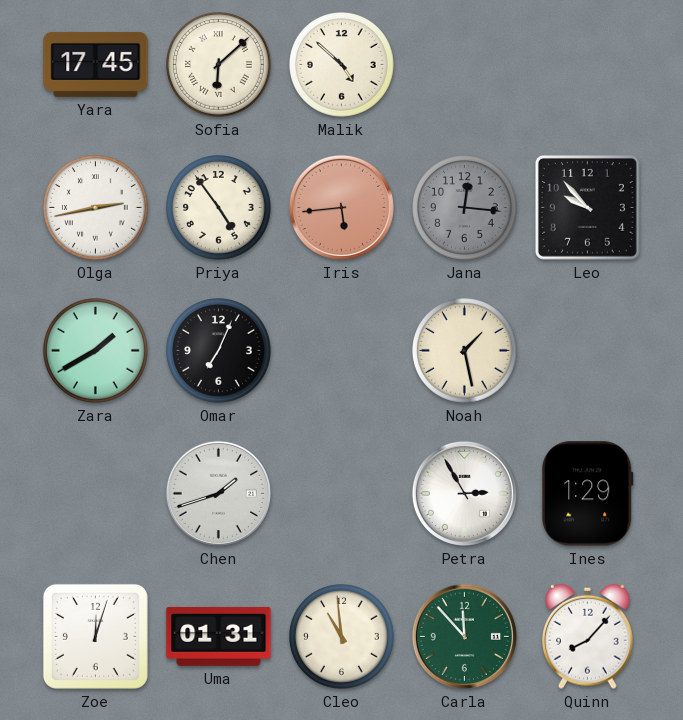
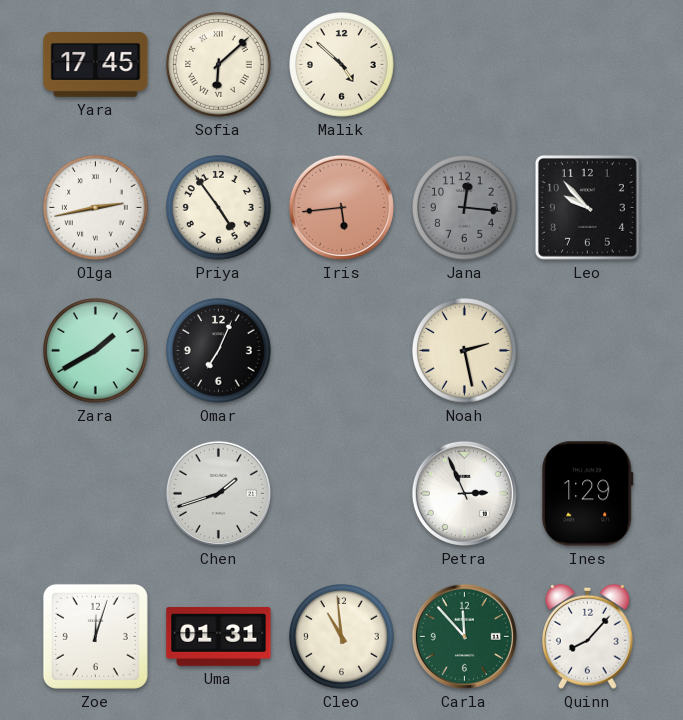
Noah: 1:28 -> 2:28 (465, 351)
Petra: 2:55 -> 2:56 (464, 493)
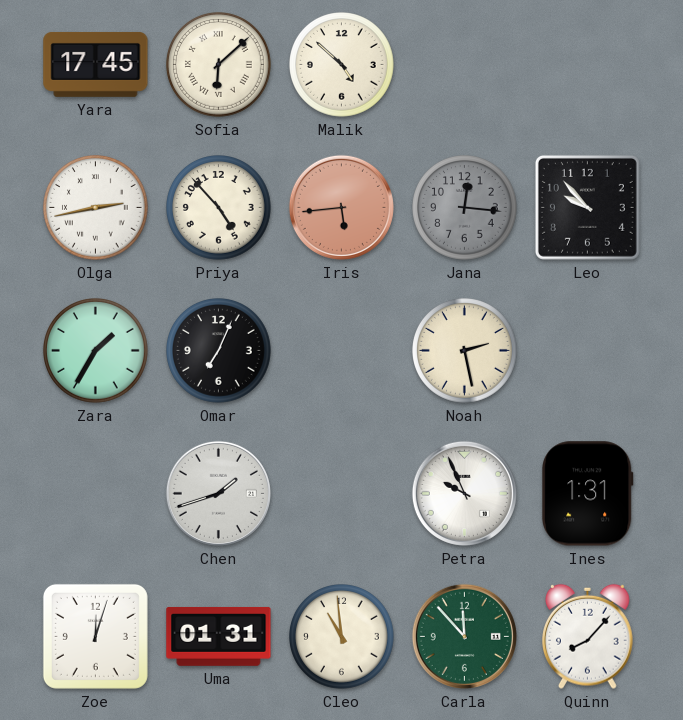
Priya: 4:54 -> 4:53 (219, 208)
Zara: 1:40 -> 1:35 (96, 351)
Petra: 2:56 -> 9:56 (464, 493)
Ines: 1:29 -> 1:31 (588, 494)
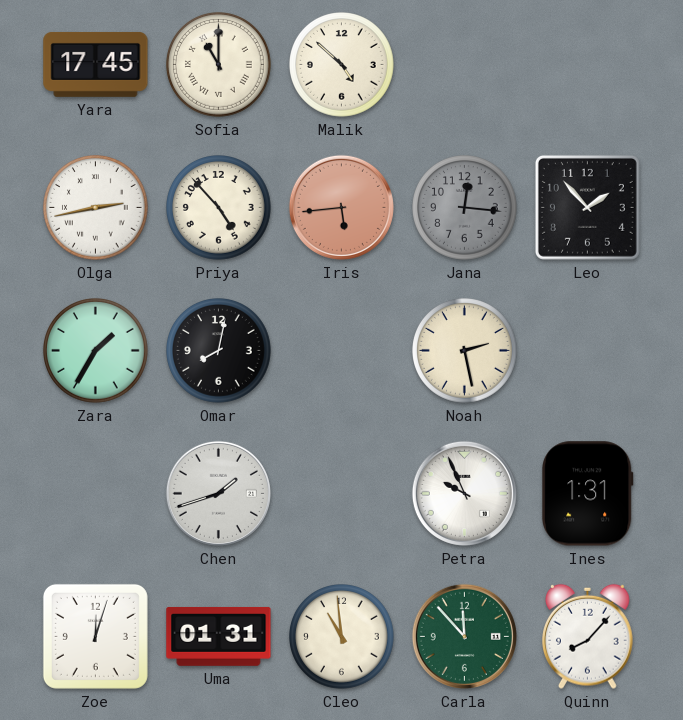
Sofia: 6:08 -> 11:00 (219, 65)
Leo: 9:53 -> 1:53 (587, 207)
Omar: 7:04 -> 8:02 (219, 351)
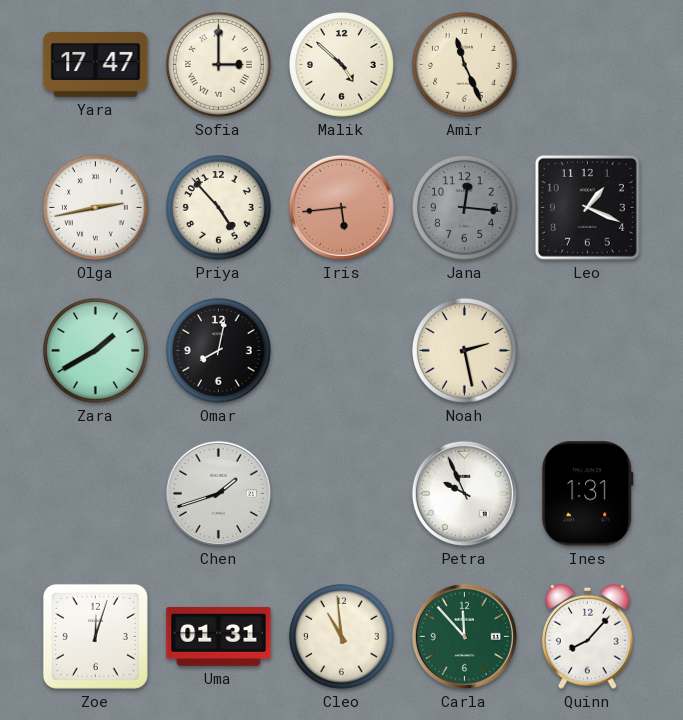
Yara: 17:45 -> 17:47 (96, 64)
Sofia: 11:00 -> 3:00 (219, 65)
Amir: none -> 11:26 (465, 65)
Leo: 1:53 -> 1:19 (587, 207)
Zara: 1:35 -> 1:40 (96, 351)
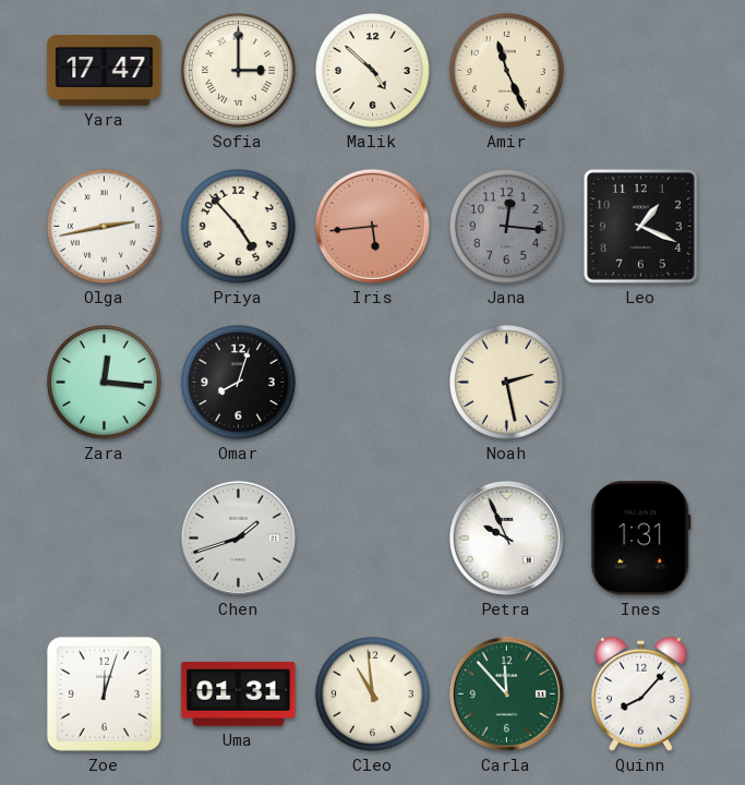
Zara: 1:40 -> 12:16 (105, 383)
Omar: 8:02 -> 8:03 (239, 383)
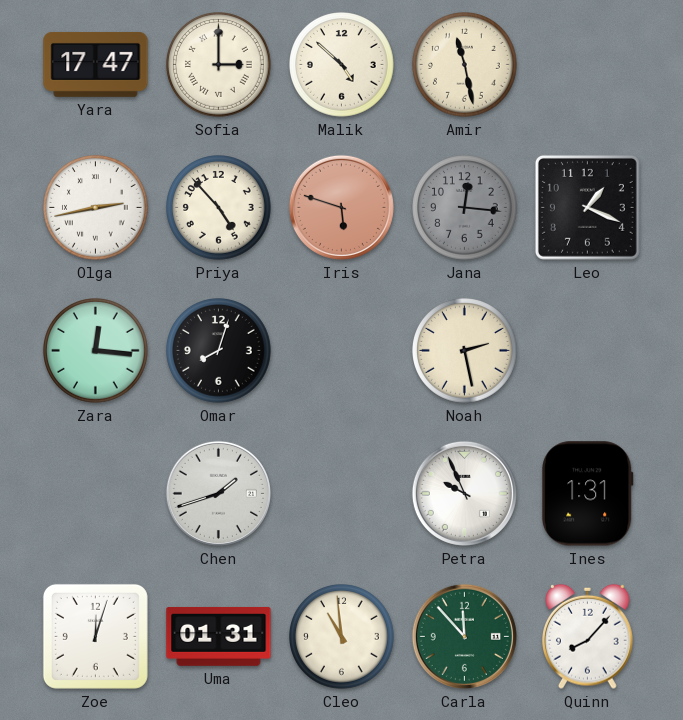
Amir: 11:26 -> 11:28 (465, 65)
Iris: 5:44 -> 5:48 (341, 207)
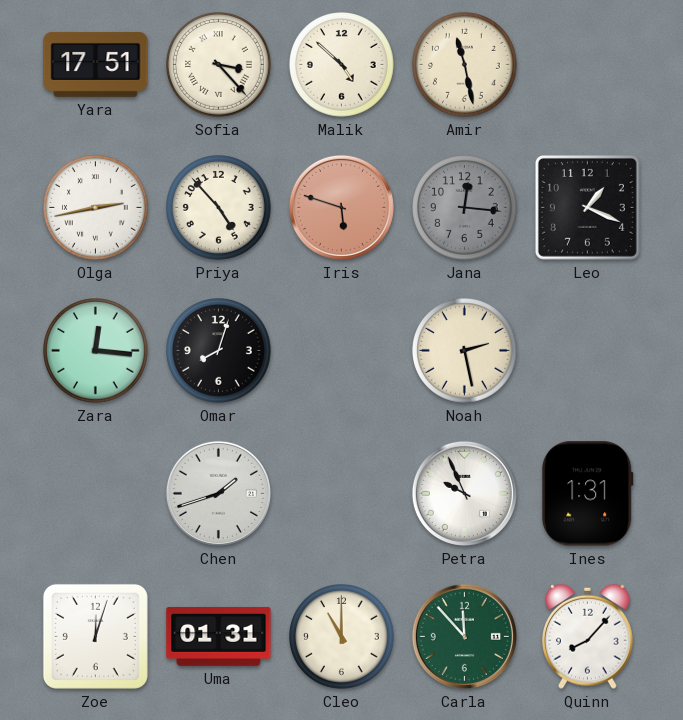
Yara: 17:47 -> 17:51 (96, 64)
Sofia: 3:00 -> 3:23 (219, 65)
Cleo: 10:59 -> 11:00 (342, 637)
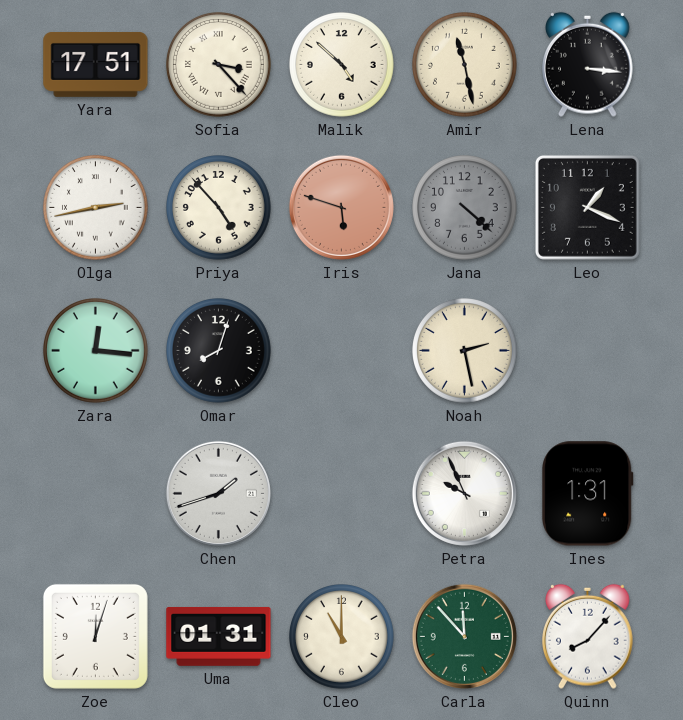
Lena: none -> 3:16 (588, 64)
Jana: 12:16 -> 4:22 (465, 208)
